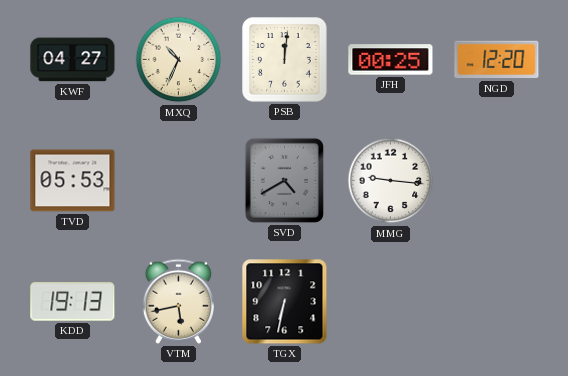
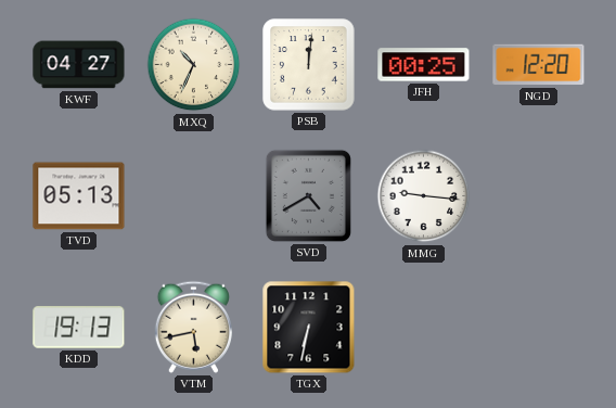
TVD: 05:53 -> 05:13 (79, 196)
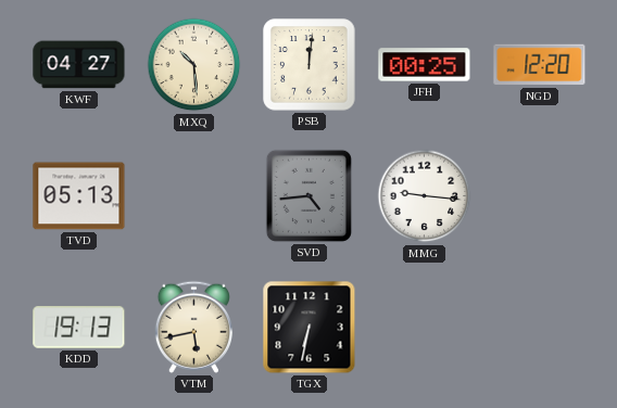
MXQ: 10:34 -> 10:29 (194, 65)
SVD: 4:40 -> 4:44 (308, 195)
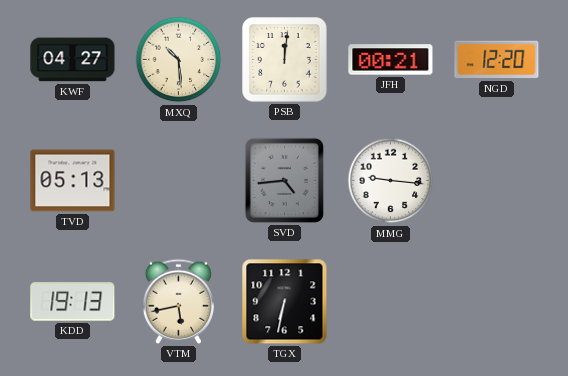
JFH: 00:25 -> 00:21 (391, 60)
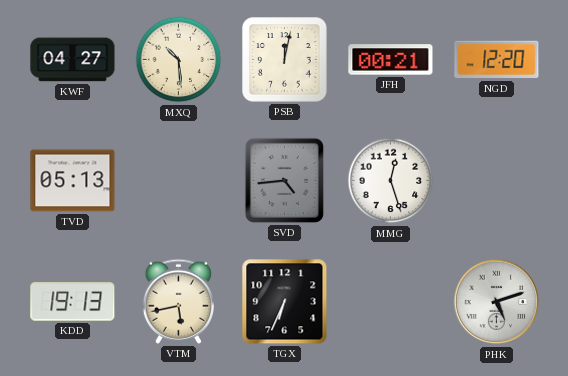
PSB: 12:01 -> 12:02 (285, 60)
MMG: 9:16 -> 12:27 (391, 181)
TGX: 6:32 -> 6:34 (285, 302)
PHK: none -> 5:12 (497, 302)
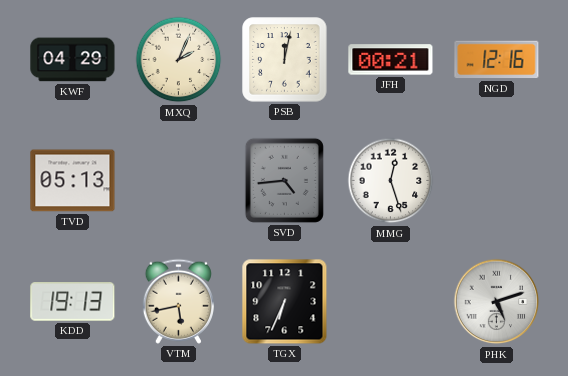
KWF: 04:27 -> 04:29 (73, 60)
MXQ: 10:29 -> 2:04 (179, 60)
NGD: 12:20 -> 12:16 (497, 60)
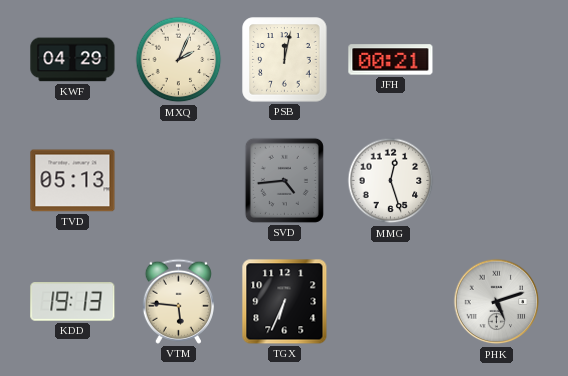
NGD: 12:16 -> none (497, 60)
VTM: 5:43 -> 5:46 (178, 301)
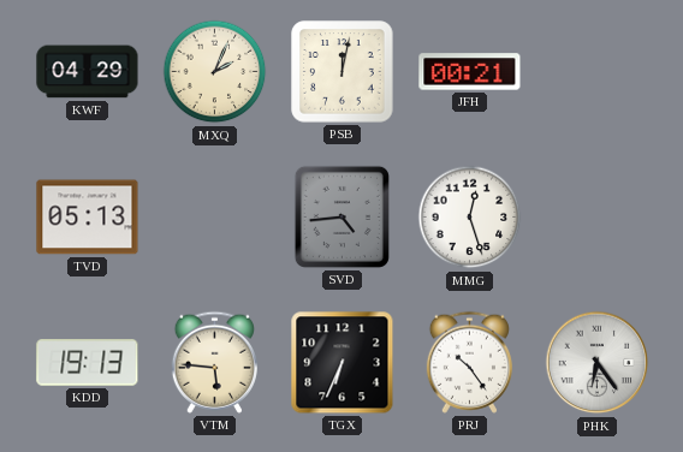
PRJ: none -> 10:24 (469, 362)
PHK: 5:12 -> 6:24 (598, 363)
